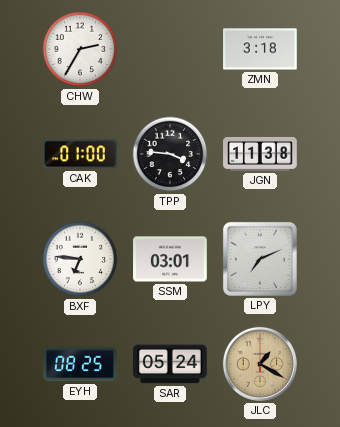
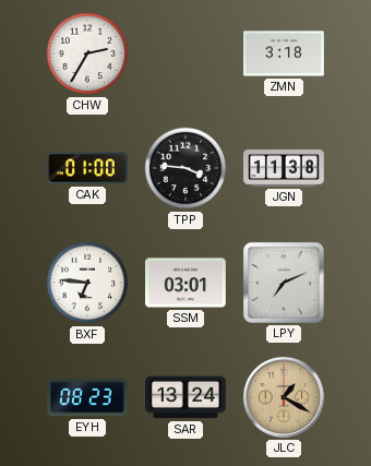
EYH: 08:25 -> 08:23 (87, 397)
SAR: 05:24 -> 13:24 (185, 397)
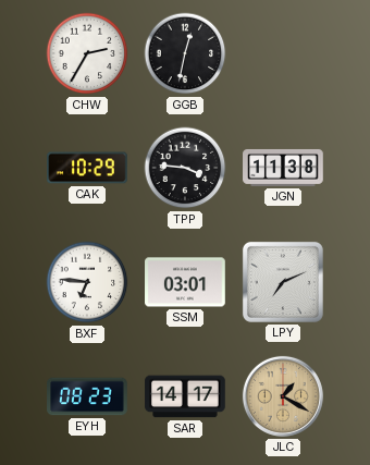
GGB: none -> 12:32 (185, 53)
ZMN: 3:18 -> none (284, 53)
CAK: 01:00 -> 10:29 (87, 168)
SAR: 13:24 -> 14:17 (185, 396)
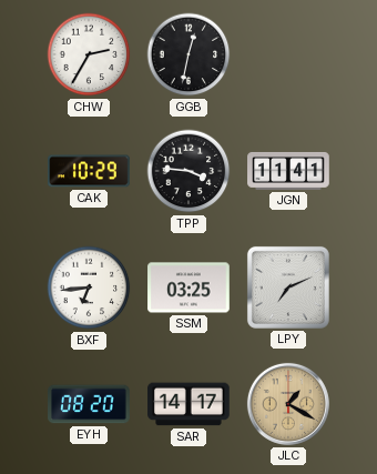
JGN: 11:38 -> 11:41 (288, 171)
BXF: 6:46 -> 6:44 (89, 288)
SSM: 03:01 -> 03:25 (188, 288)
EYH: 08:23 -> 08:20 (89, 404)
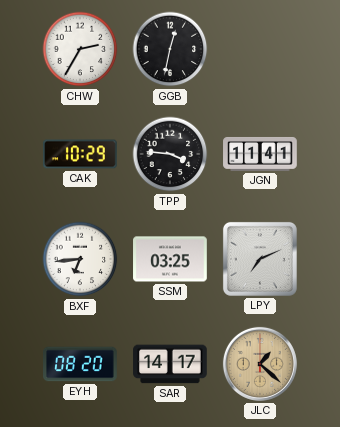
JLC: 1:20 -> 1:22 (260, 364)
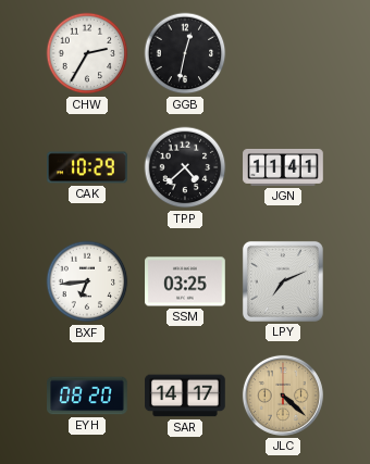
TPP: 3:46 -> 4:38 (185, 167)
JLC: 1:22 -> 4:22 (283, 396)
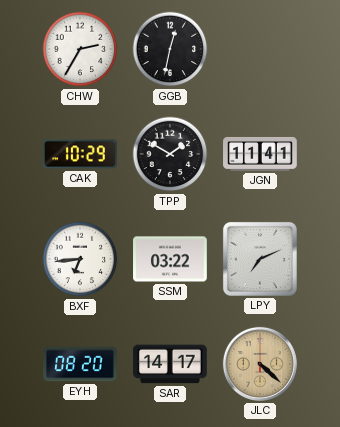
TPP: 4:38 -> 1:50 (170, 154)
SSM: 03:25 -> 03:22 (170, 259)
